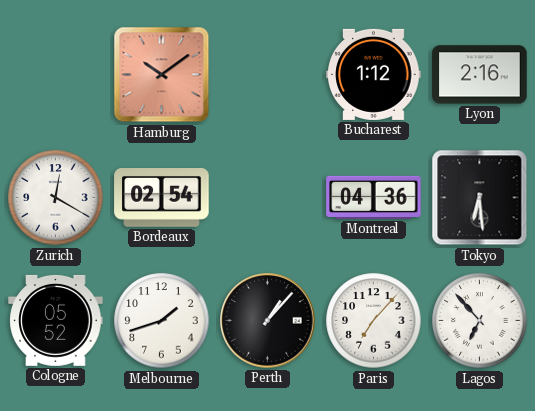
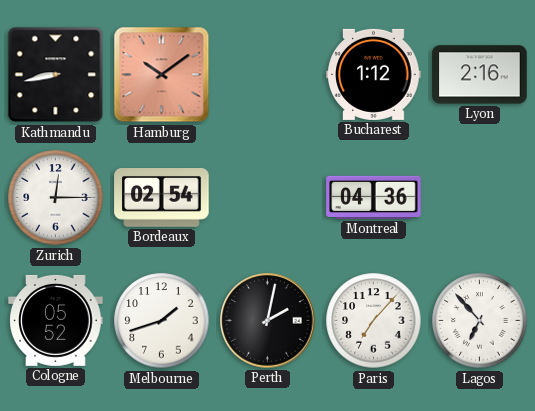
Kathmandu: none -> 8:43 (56, 75)
Zurich: 12:20 -> 12:15 (56, 198)
Tokyo: 6:29 -> none (480, 198)
Perth: 1:07 -> 2:02 (268, 321)
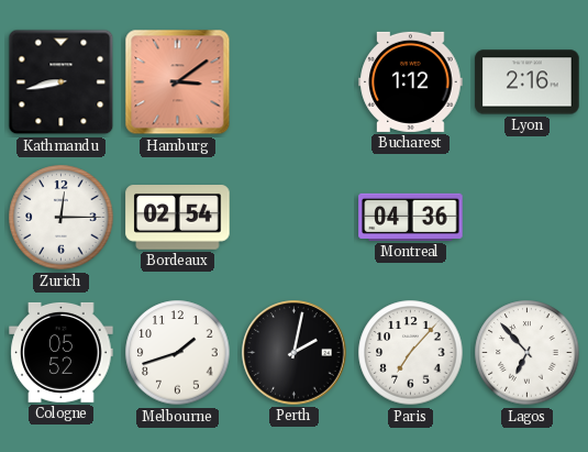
Hamburg: 10:09 -> 3:09 (178, 82)
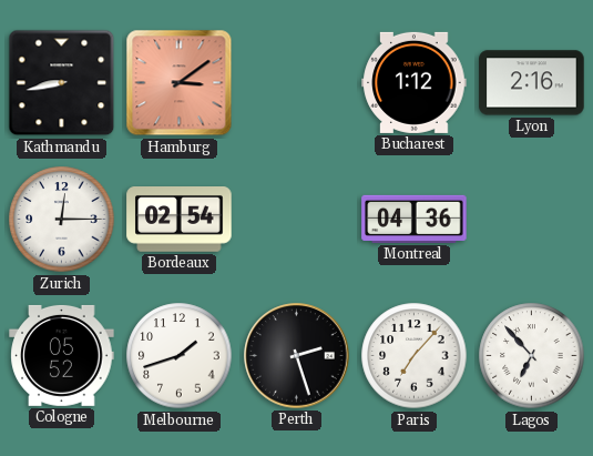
Perth: 2:02 -> 2:27 (297, 356)
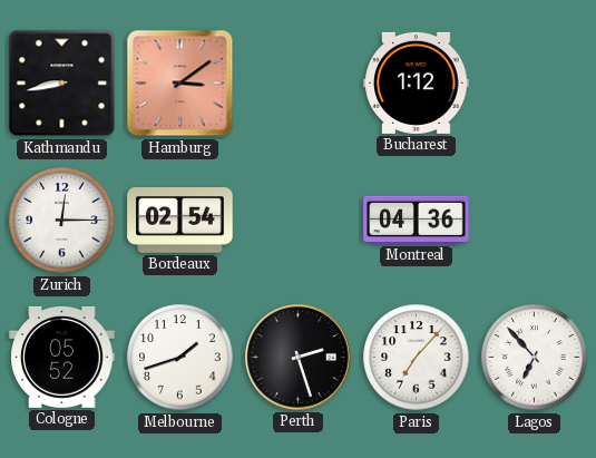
Lyon: 2:16 -> none (532, 83)
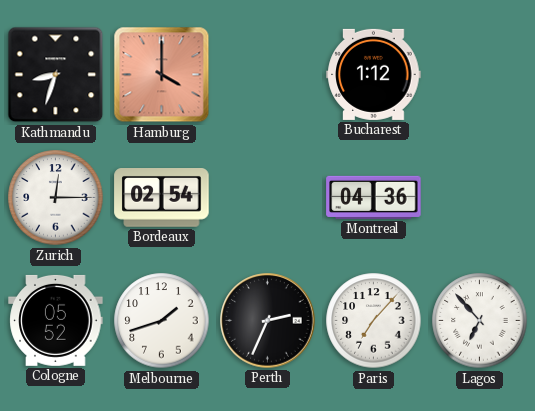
Kathmandu: 8:43 -> 8:33 (56, 75)
Hamburg: 3:09 -> 4:00 (162, 75)
Perth: 2:27 -> 2:34 (268, 321)
